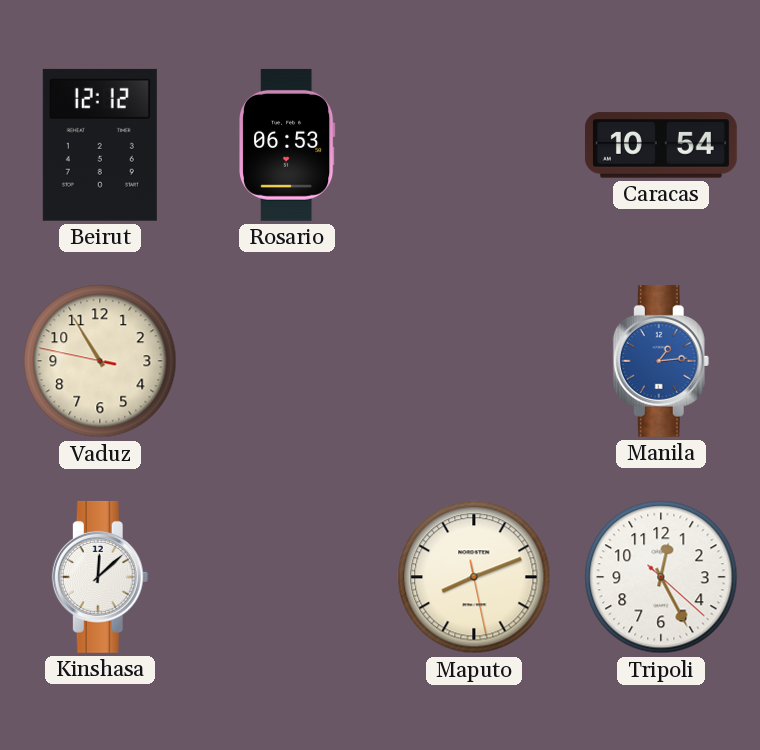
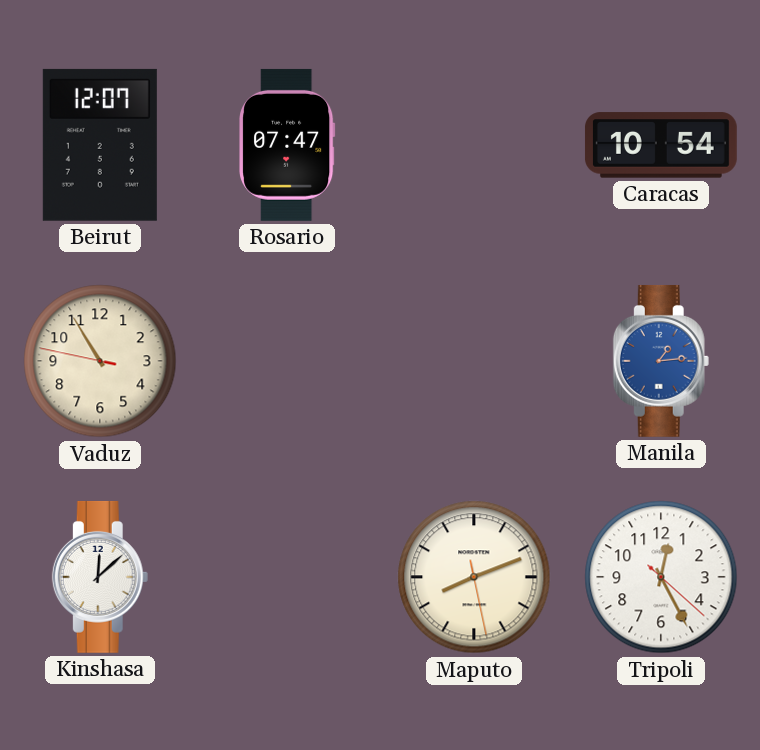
Beirut: 12:12 -> 12:07 (100, 145)
Rosario: 06:53 -> 07:47 (287, 145)
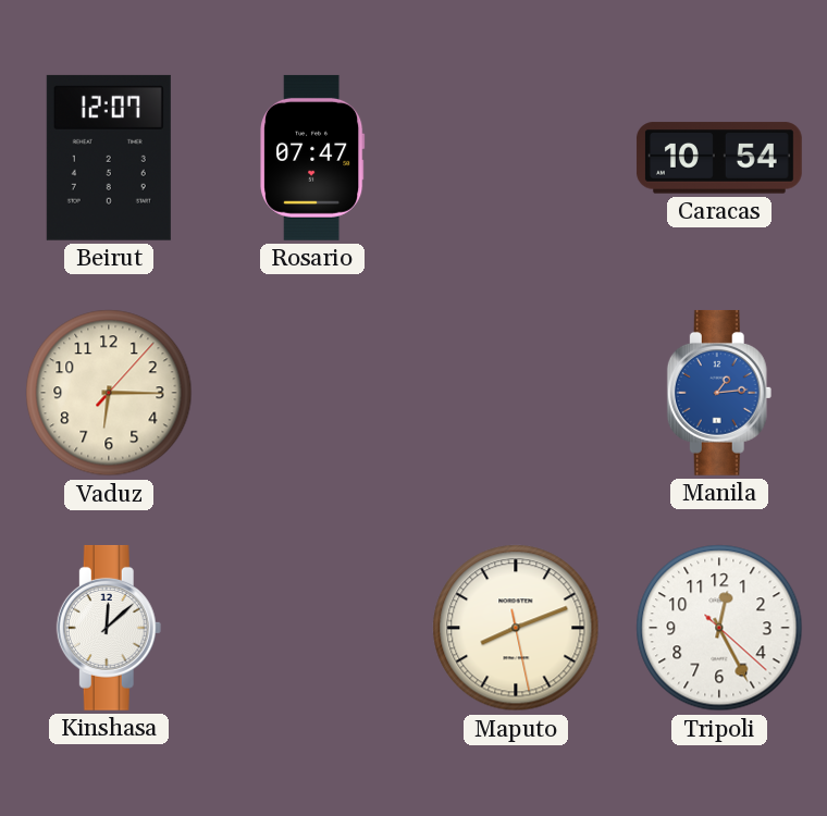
Vaduz: 10:54 -> 6:15 (109, 393)
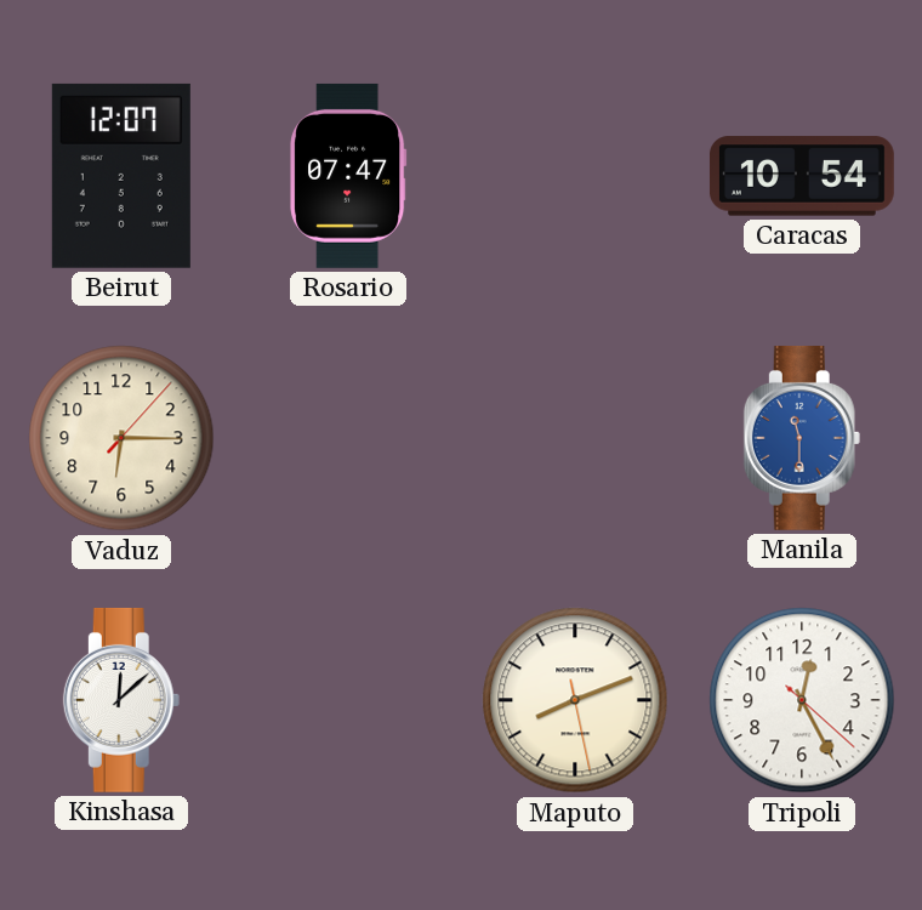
Manila: 1:14 -> 11:30 (802, 438)
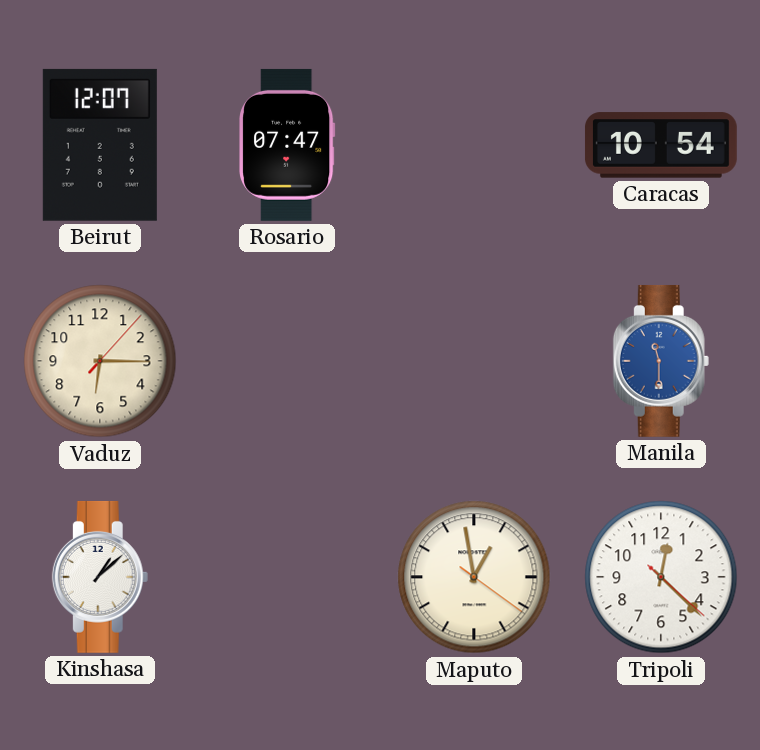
Kinshasa: 12:08 -> 1:08 (100, 577)
Maputo: 8:11 -> 12:58 (474, 577)
Tripoli: 12:25 -> 12:22 (661, 577)
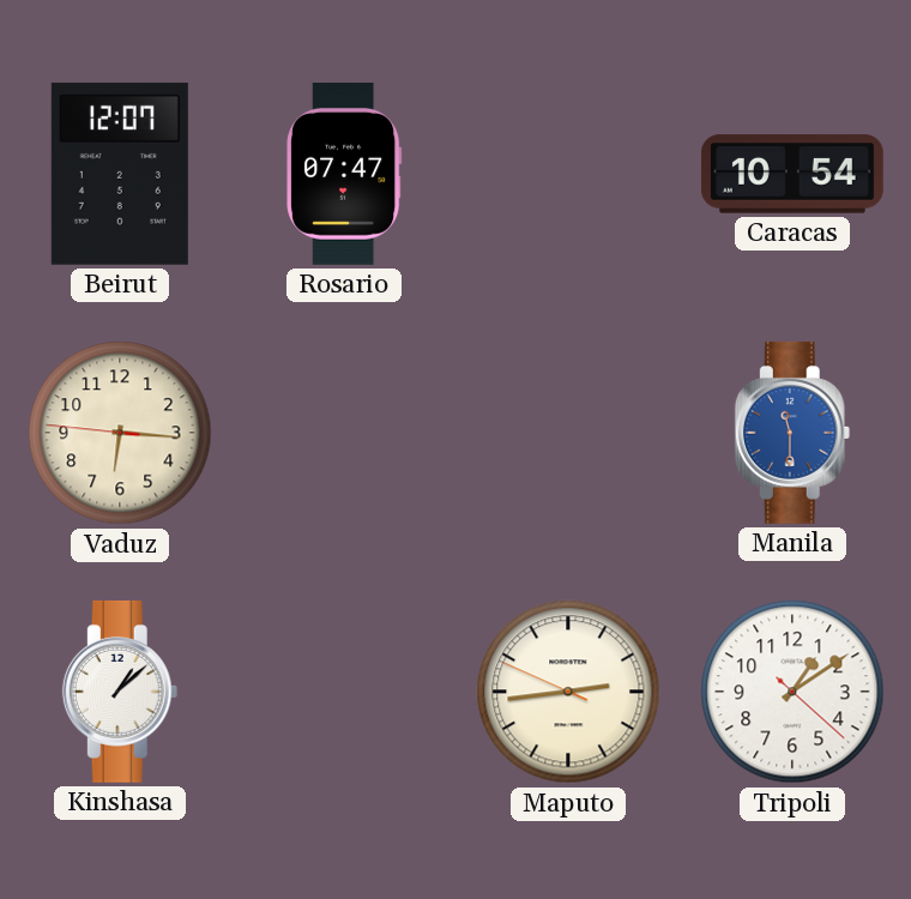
Vaduz: 6:15:07 -> 6:15:46 (120, 433)
Maputo: 12:58 -> 2:43 (568, 692)
Tripoli: 12:22 -> 1:09 (792, 692)
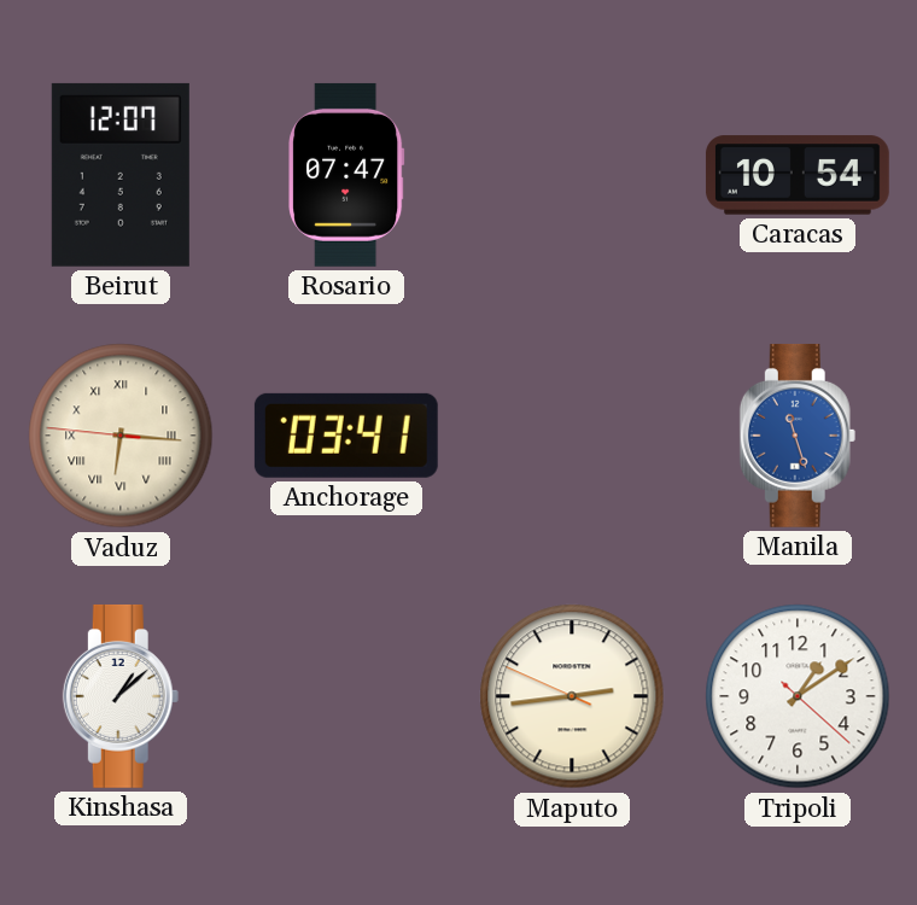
Vaduz numerals: Arabic -> Roman (121, 436)
Anchorage: none -> 03:41 (346, 436)
Manila: 11:30 -> 11:27 (798, 436)
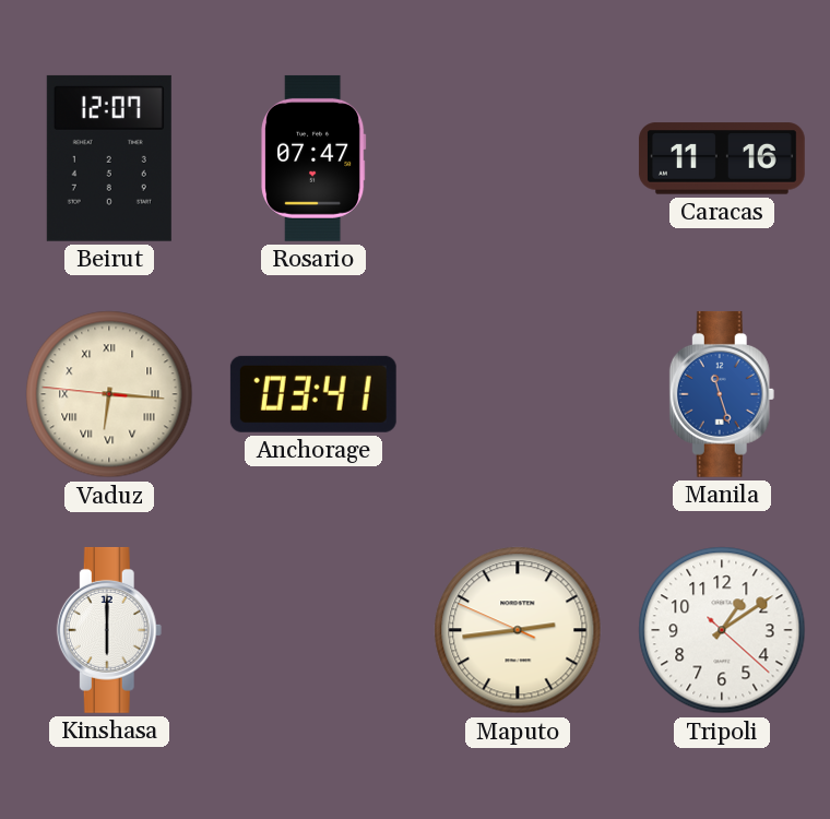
Caracas: 10:54 -> 11:16 (722, 158)
Kinshasa: 1:08 -> 6:00 (109, 630)
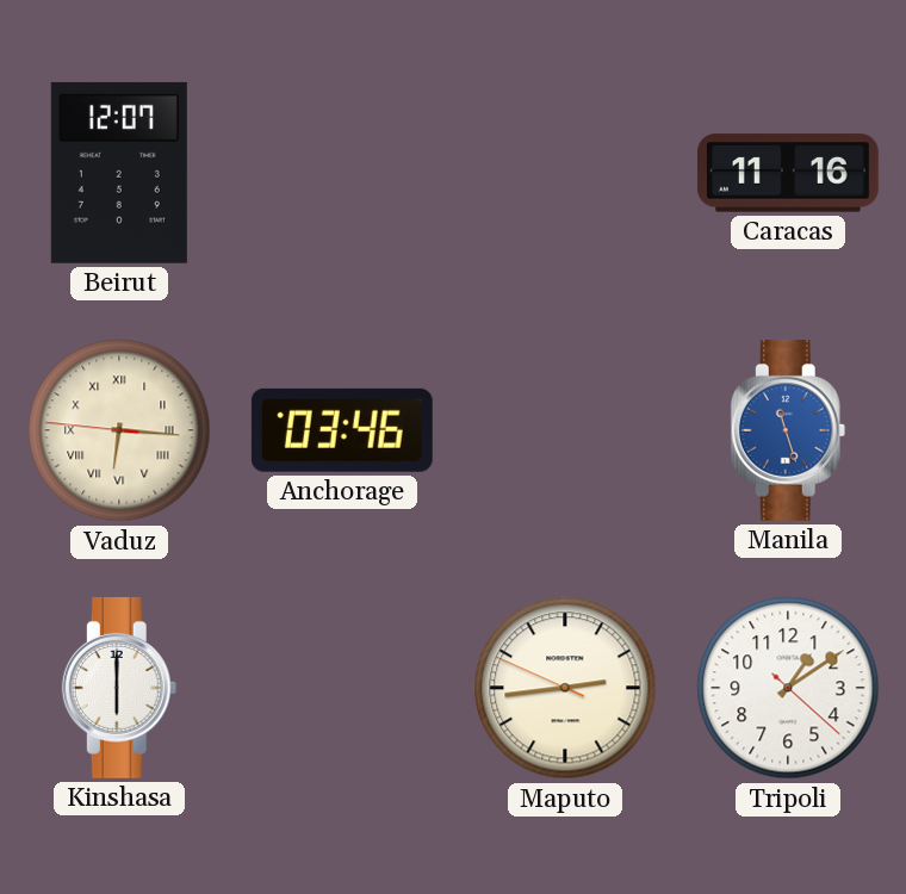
Rosario: 07:47 -> none (313, 158)
Anchorage: 03:41 -> 03:46 (342, 430)
